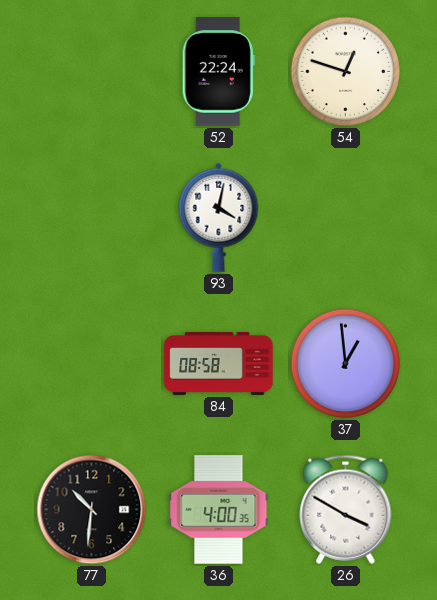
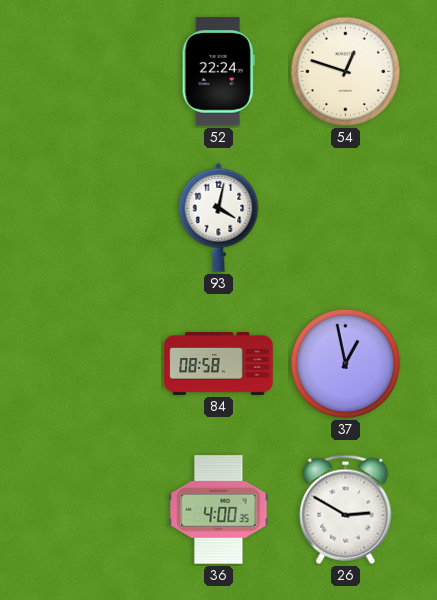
37: 12:59 -> 12:58 (346, 364)
77: 10:31 -> none (92, 510)
26: 3:50 -> 2:50 (346, 509)
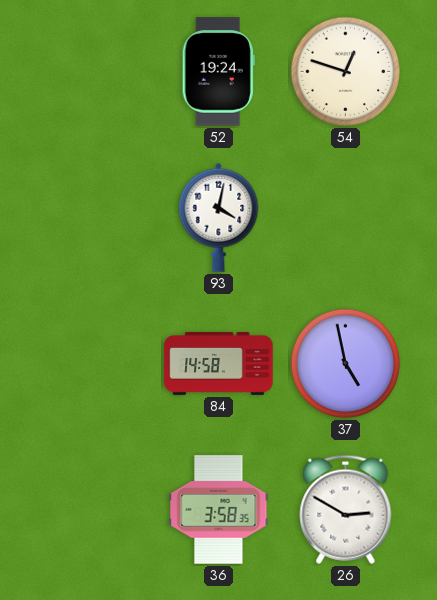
52: 22:24 -> 19:24 (218, 72)
84: 08:58 -> 14:58 (219, 363)
37: 12:58 -> 4:58 (346, 364)
36: 4:00 -> 3:58 (219, 510)
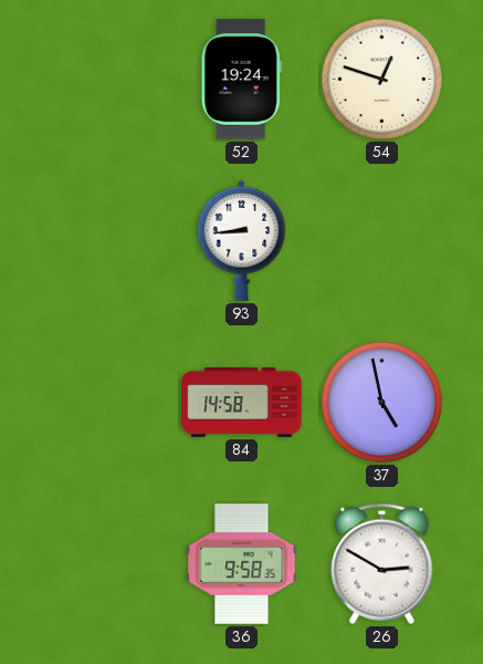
93: 4:02 -> 8:44 (242, 240)
36: 3:58 -> 9:58 (242, 564)
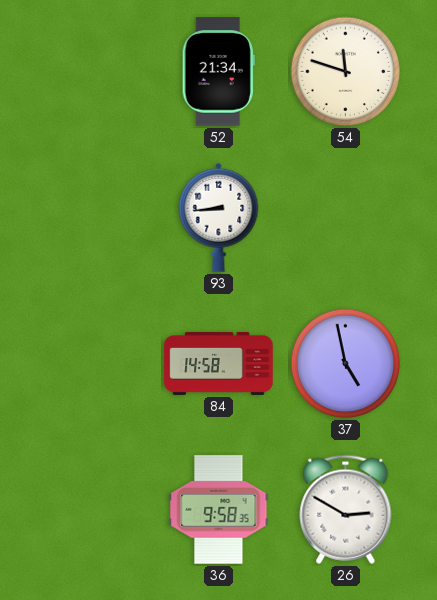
52: 19:24 -> 21:34 (218, 72)
54: 12:48 -> 11:48 (346, 72)
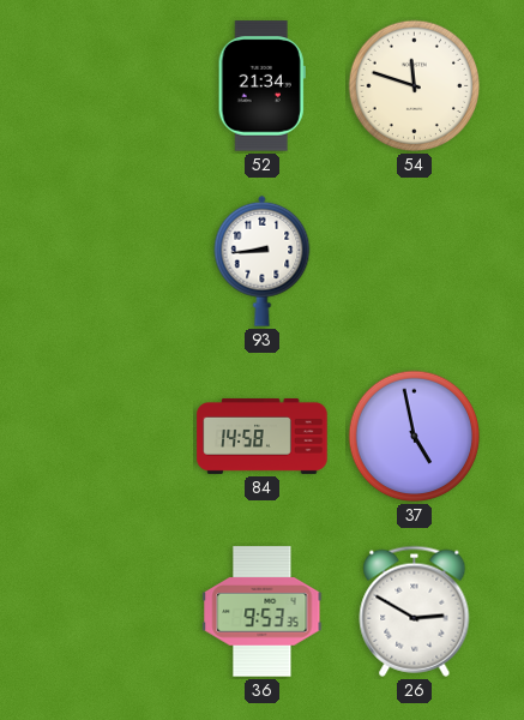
36: 9:58 -> 9:53 (263, 612)
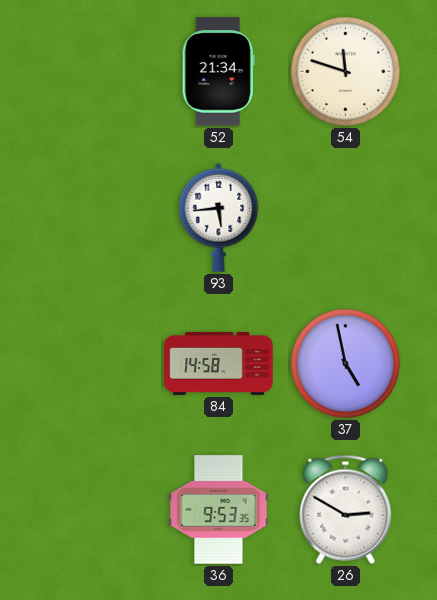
93: 8:44 -> 5:44 (219, 217)
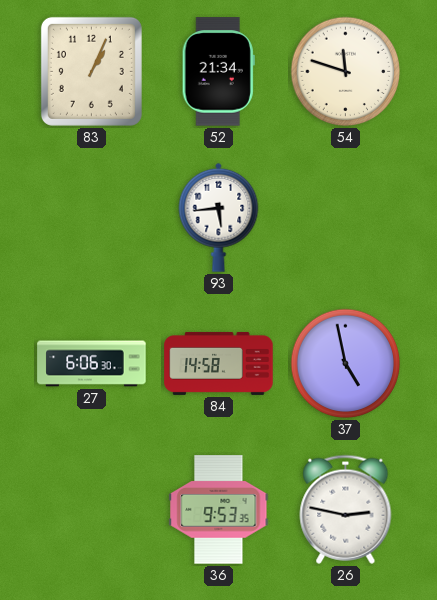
83: none -> 1:04 (91, 71)
27: none -> 6:06 (92, 364)
26: 2:50 -> 2:47 (346, 509)
